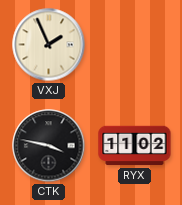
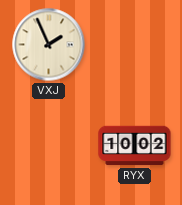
CTK: 3:47 -> none (49, 146)
RYX: 11:02 -> 10:02 (135, 146)
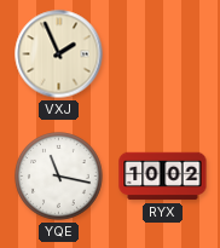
YQE: none -> 11:17 (59, 177)
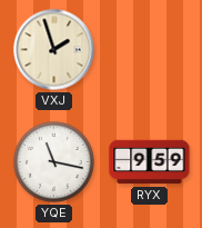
VXJ: 1:56 -> 1:57 (54, 50)
RYX: 10:02 -> 9:59 (150, 162)
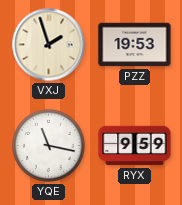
PZZ: none -> 19:53 (135, 45)
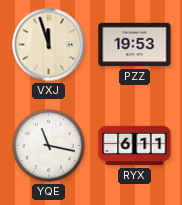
VXJ: 1:57 -> 11:57 (49, 45)
RYX: 9:59 -> 6:11 (135, 146)
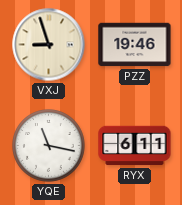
VXJ: 11:57 -> 8:57 (49, 45)
PZZ: 19:53 -> 19:46 (135, 45)
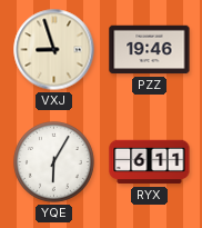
YQE: 11:17 -> 6:05 (54, 162)
